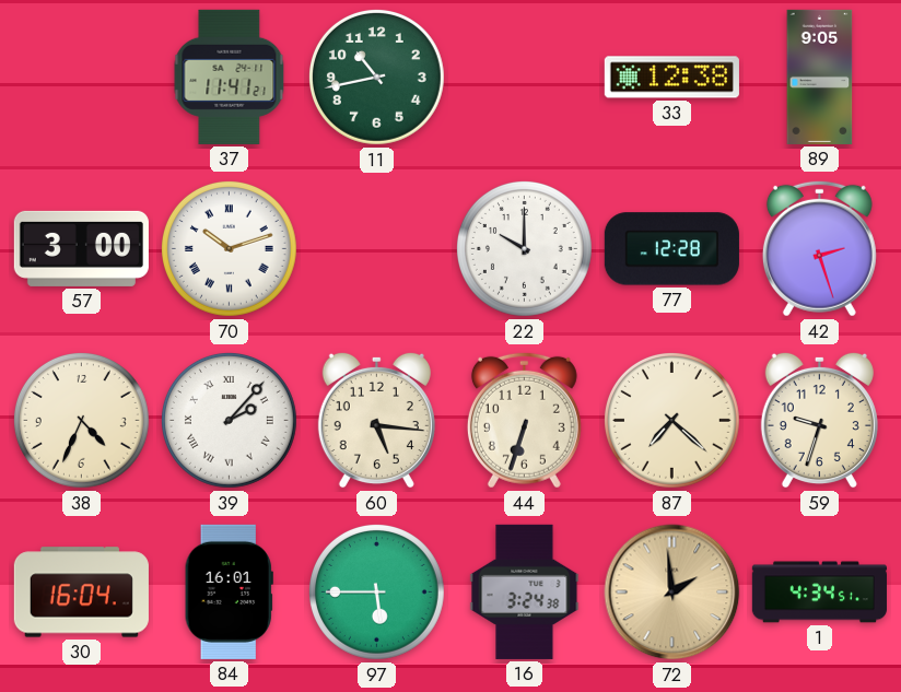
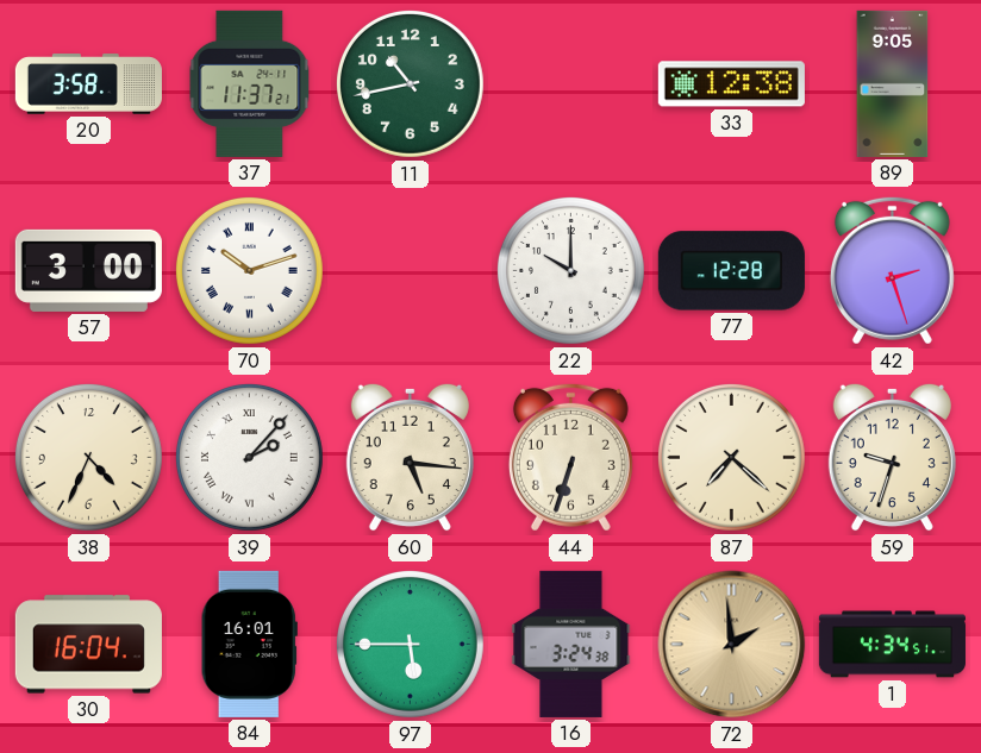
20: none -> 3:58 (88, 84)
37: 11:41 -> 11:37 (250, 83)
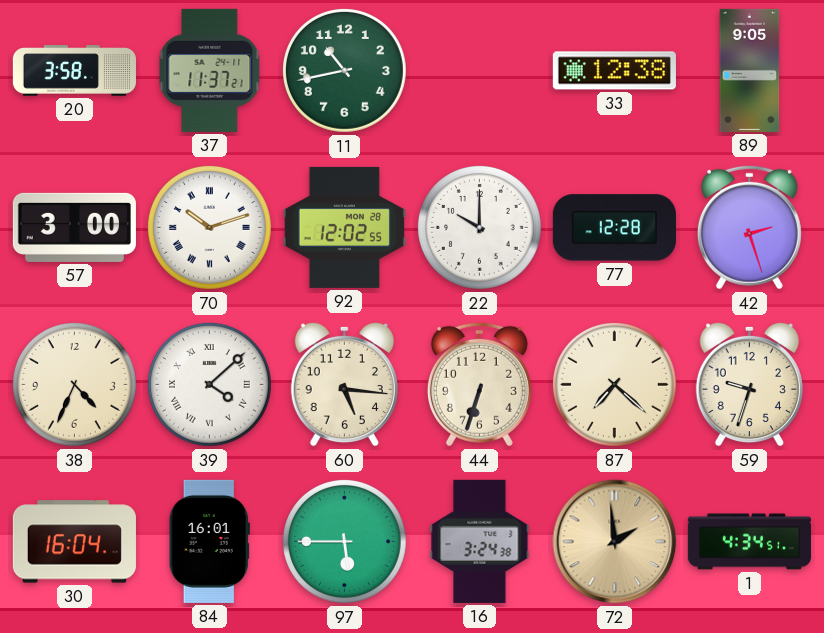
92: none -> 12:02 (344, 227)
39: 2:07 -> 4:08 (209, 384)
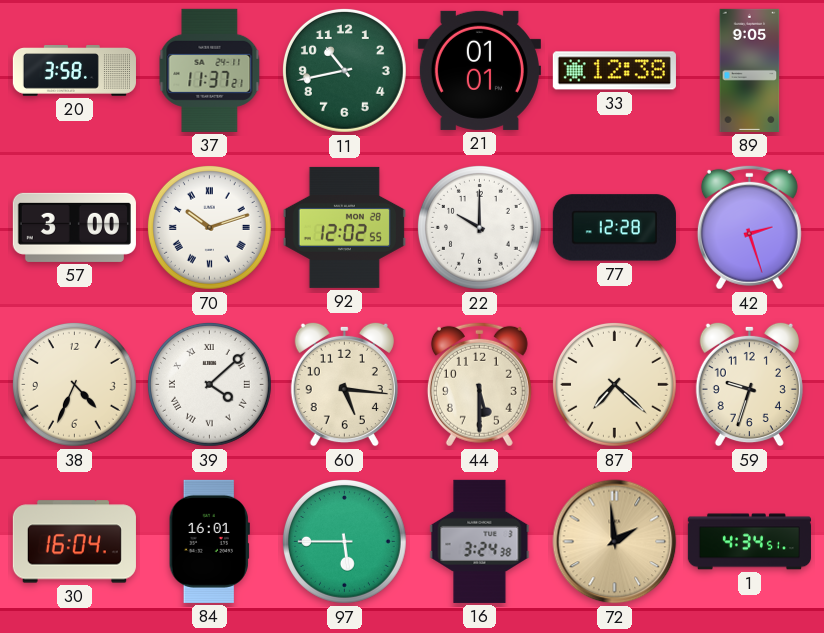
21: none -> 01:01 (479, 70)
44: 6:33 -> 5:30 (479, 384)
